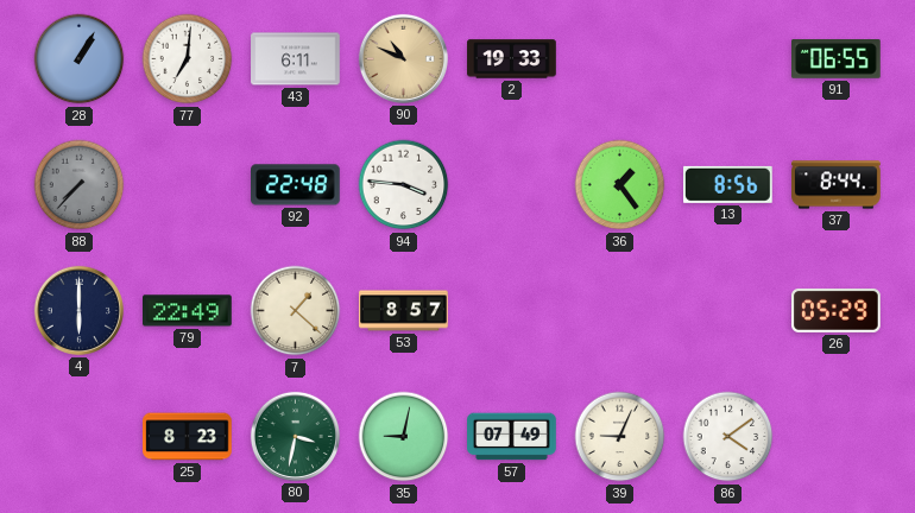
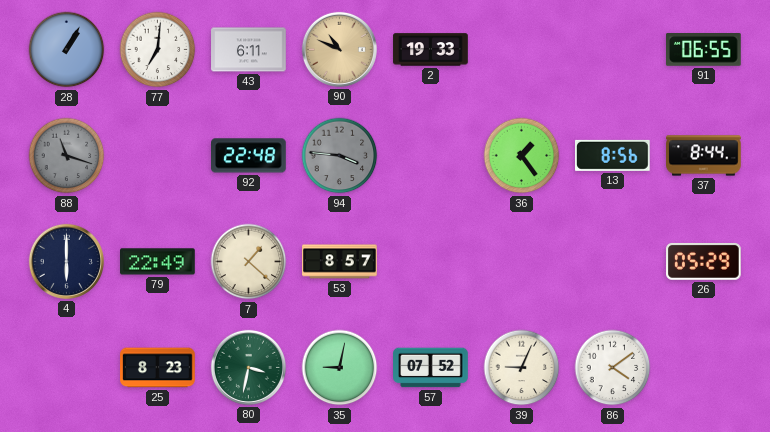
88: 7:37 -> 11:18 (67, 156)
94 dial: white -> grey (340, 156)
57: 07:49 -> 07:52 (431, 368)
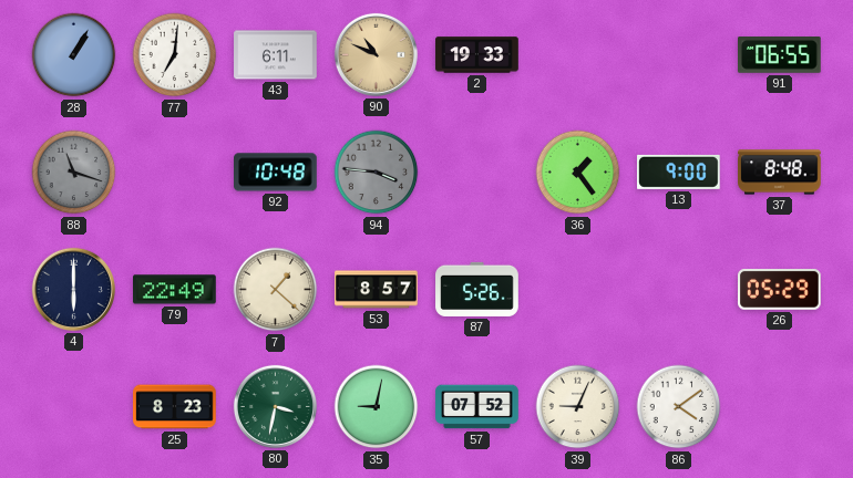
92: 22:48 -> 10:48 (276, 173)
13: 8:56 -> 9:00 (679, 172)
37: 8:44 -> 8:48 (780, 173)
87: none -> 5:26 (477, 289)
